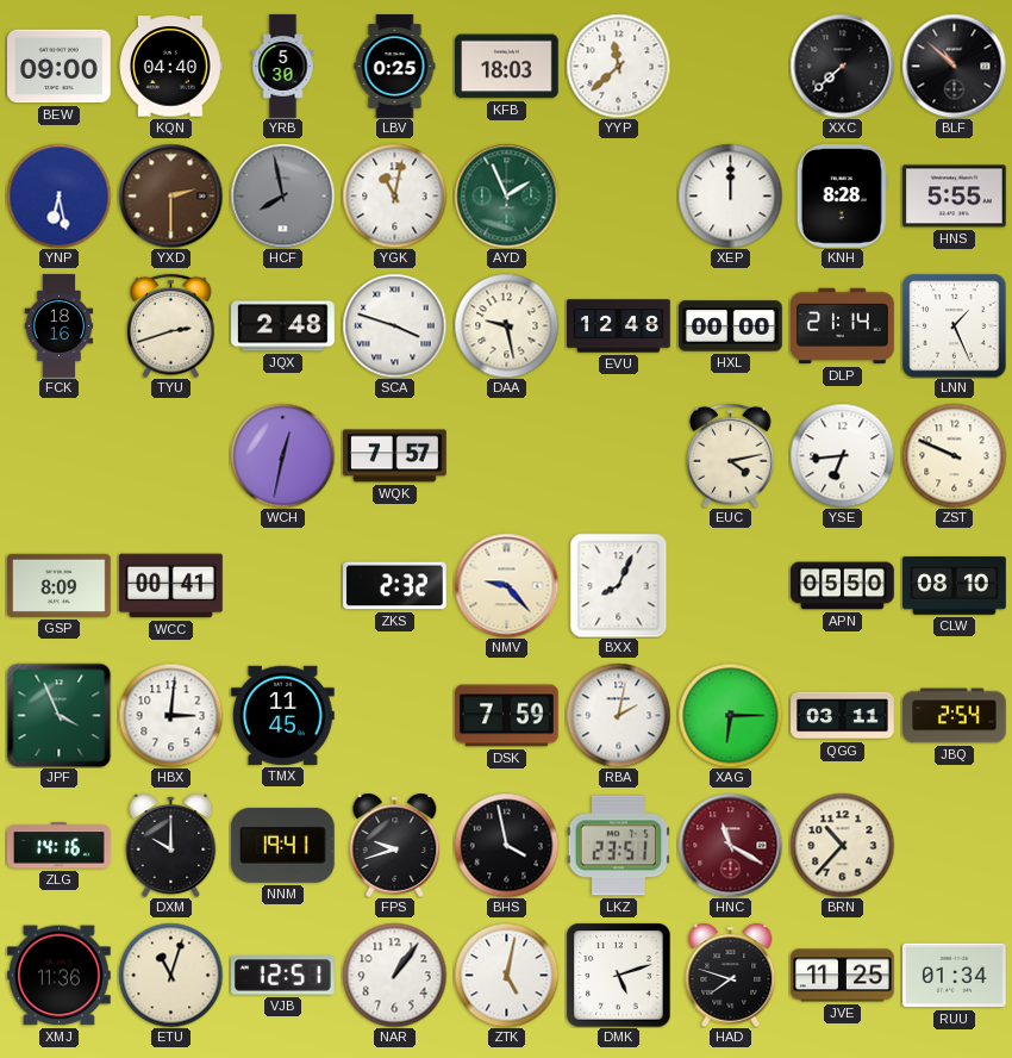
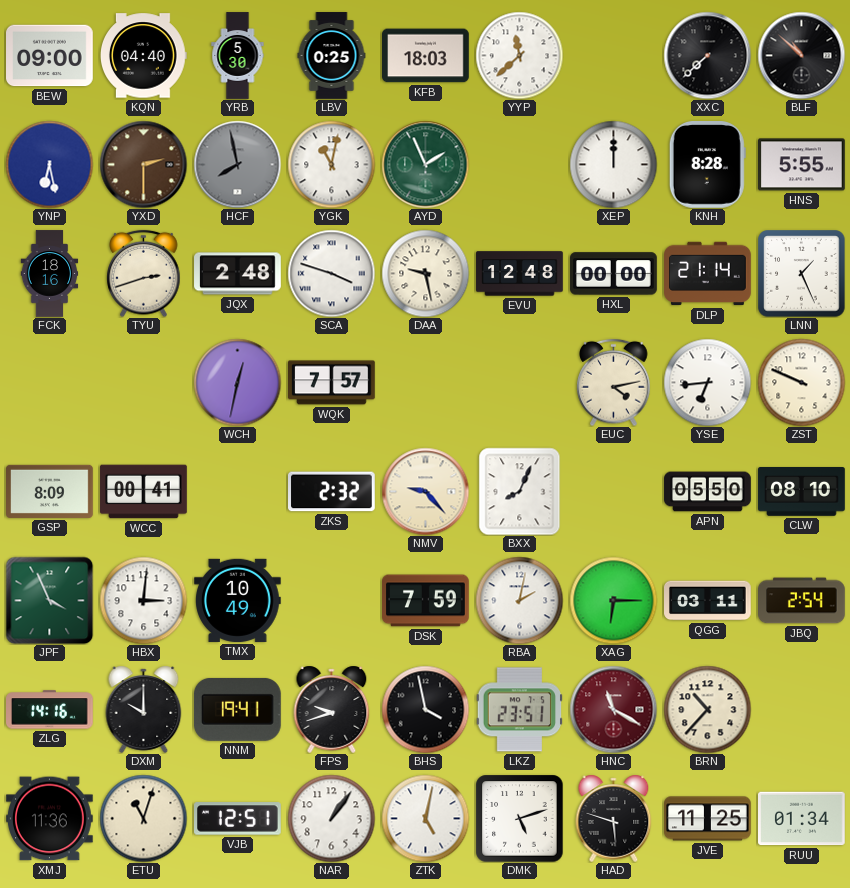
TMX: 11:45 -> 10:49 (238, 600)
HAD: 7:48 -> 5:48 (614, 818)
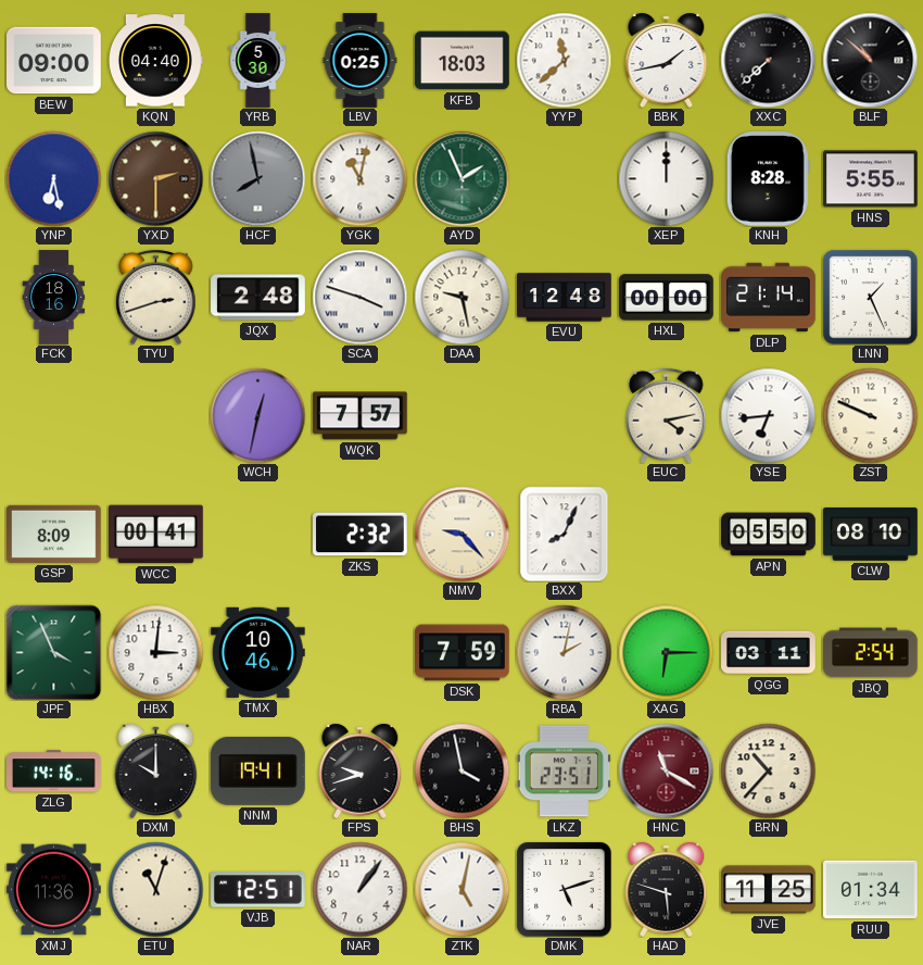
BBK: none -> 1:43 (667, 60)
TMX: 10:49 -> 10:46 (258, 652)
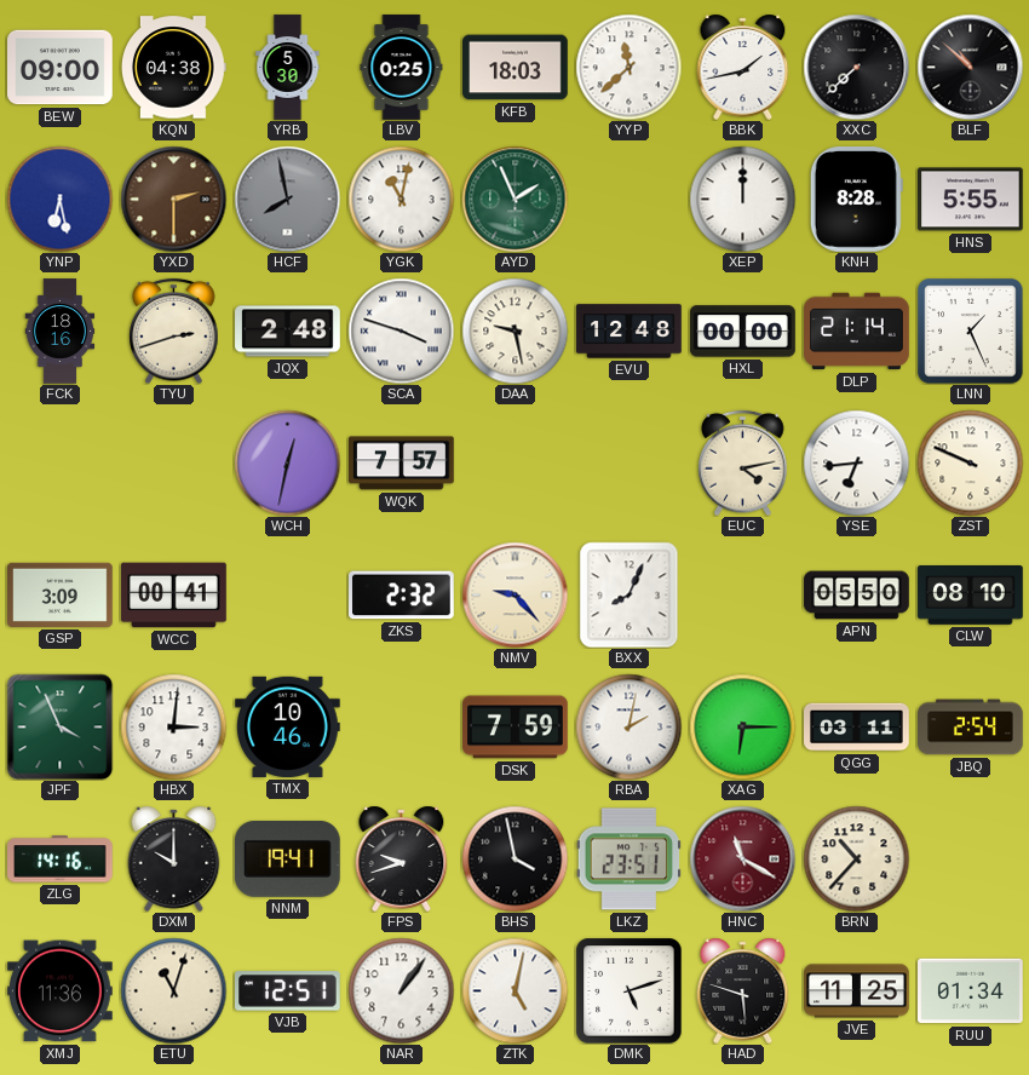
KQN: 04:40 -> 04:38 (173, 68)
GSP: 8:09 -> 3:09 (61, 594)
